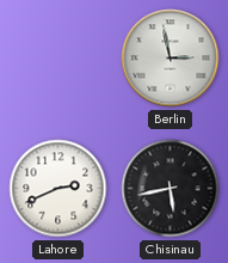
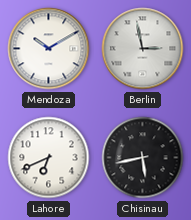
Mendoza: none -> 10:10 (49, 49)
Lahore: 2:41 -> 6:41 (49, 158)
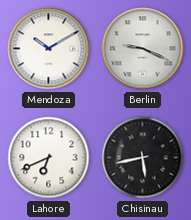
Berlin: 2:58 -> 9:19 (143, 49)
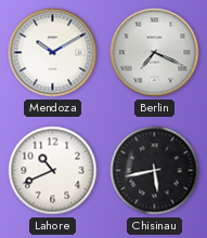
Berlin: 9:19 -> 7:19 (155, 53)
Lahore: 6:41 -> 10:41 (53, 171)
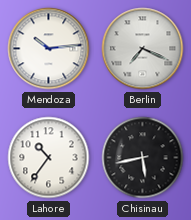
Mendoza: 10:10 -> 10:14 (49, 49)
Lahore: 10:41 -> 10:36 (49, 158)
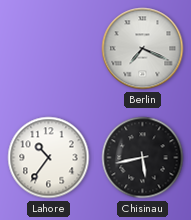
Mendoza: 10:14 -> none (49, 49)
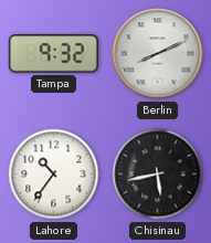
Tampa: none -> 9:32 (53, 54)
Berlin: 7:19 -> 8:11 (158, 54)
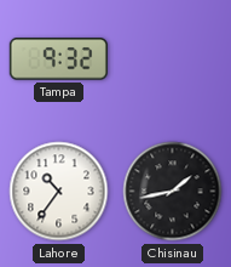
Berlin: 8:11 -> none (158, 54)
Chisinau: 5:43 -> 1:43 (173, 192)
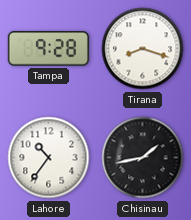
Tampa: 9:32 -> 9:28 (48, 49)
Tirana: none -> 8:18 (143, 49)
